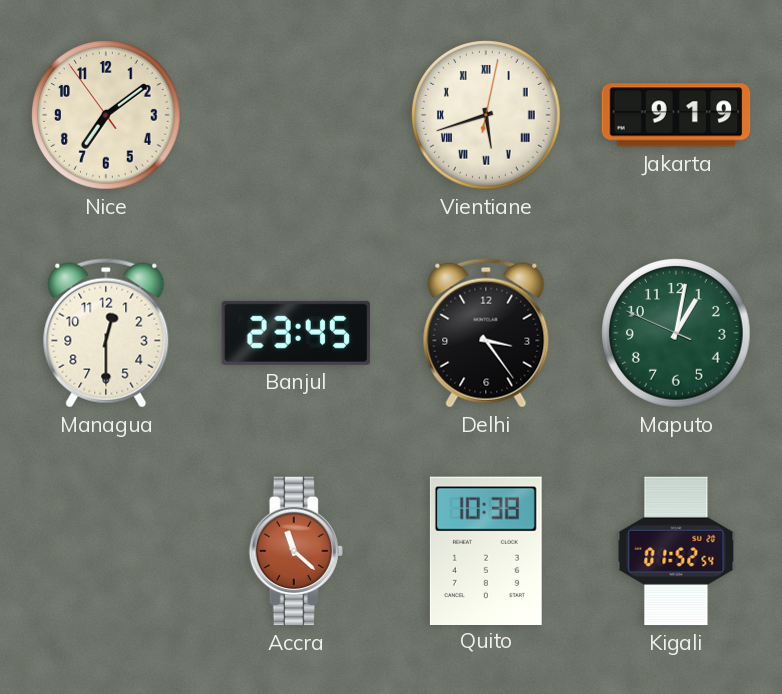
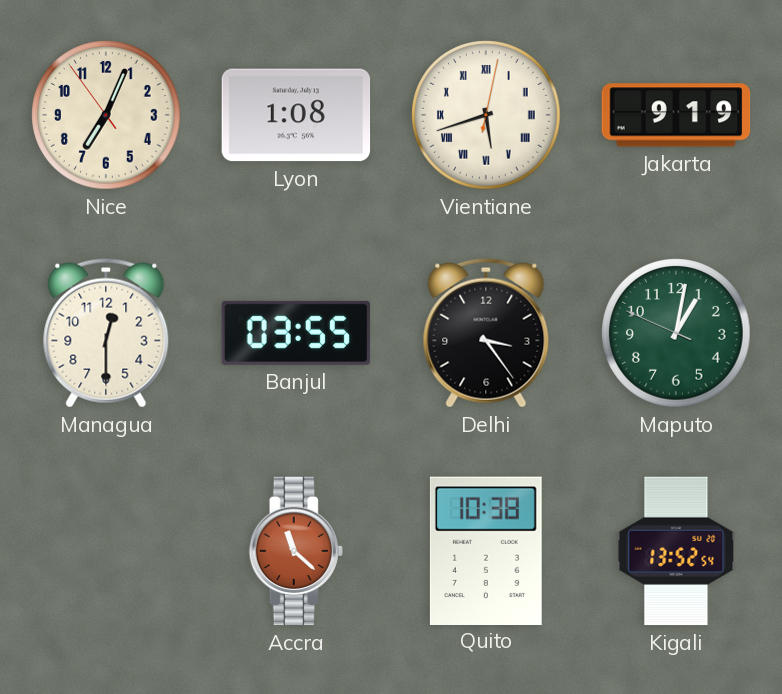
Nice: 7:08 -> 7:03 (106, 115)
Lyon: none -> 1:08 (296, 115)
Banjul: 23:45 -> 03:55 (296, 333)
Kigali: 01:52 -> 13:52 (676, 551)
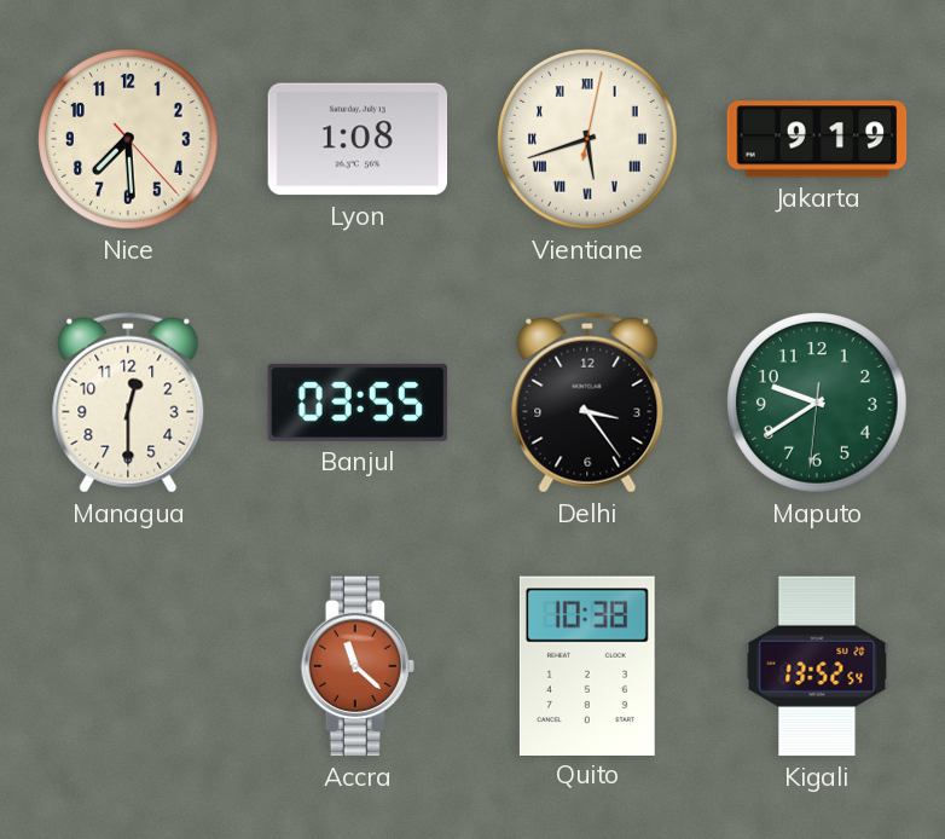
Nice: 7:03 -> 7:29 (128, 139)
Maputo: 1:01 -> 9:39 (817, 403)
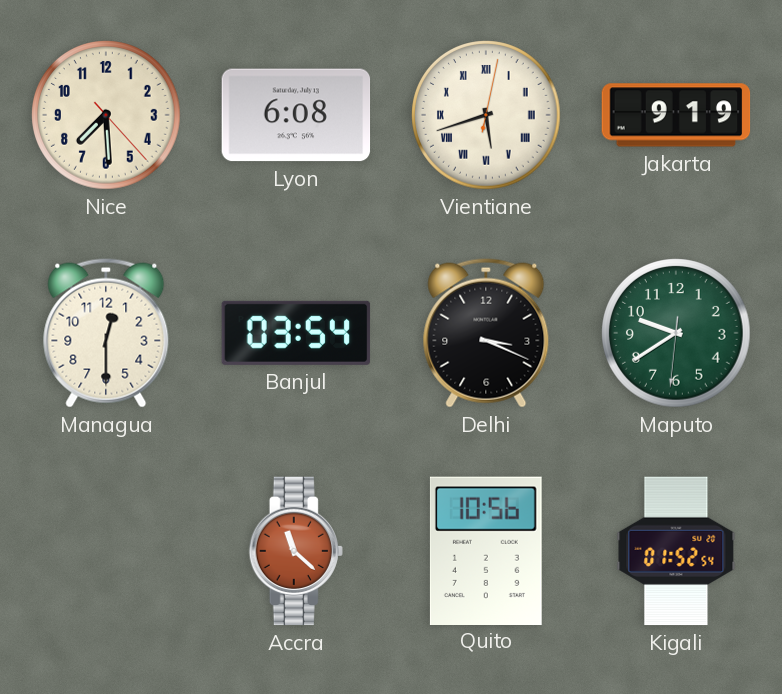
Lyon: 1:08 -> 6:08 (296, 115)
Banjul: 03:55 -> 03:54 (296, 333)
Delhi: 3:24 -> 3:19 (486, 333)
Quito: 10:38 -> 10:56 (486, 550)
Kigali: 13:52 -> 01:52 (676, 551)
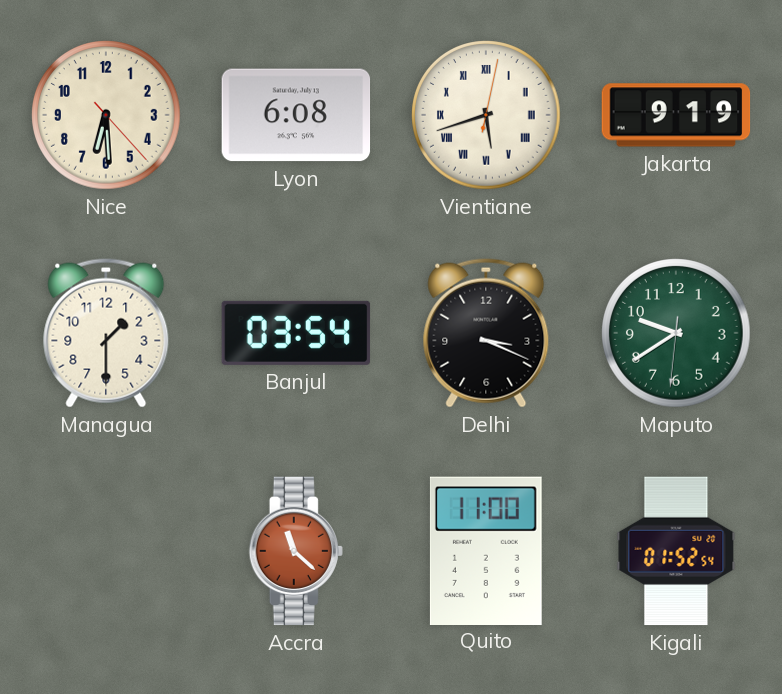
Nice: 7:29 -> 6:29 (106, 115)
Managua: 12:30 -> 1:30 (106, 333)
Quito: 10:56 -> 11:00 (486, 550)
